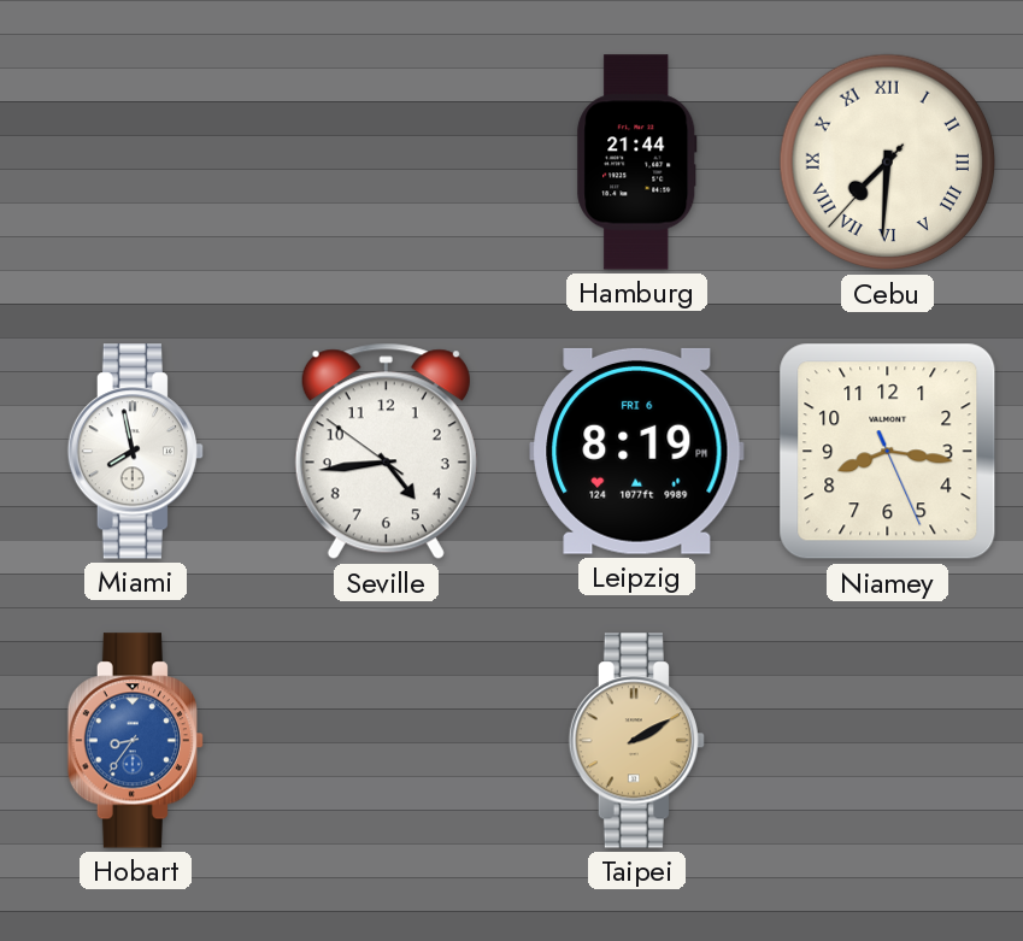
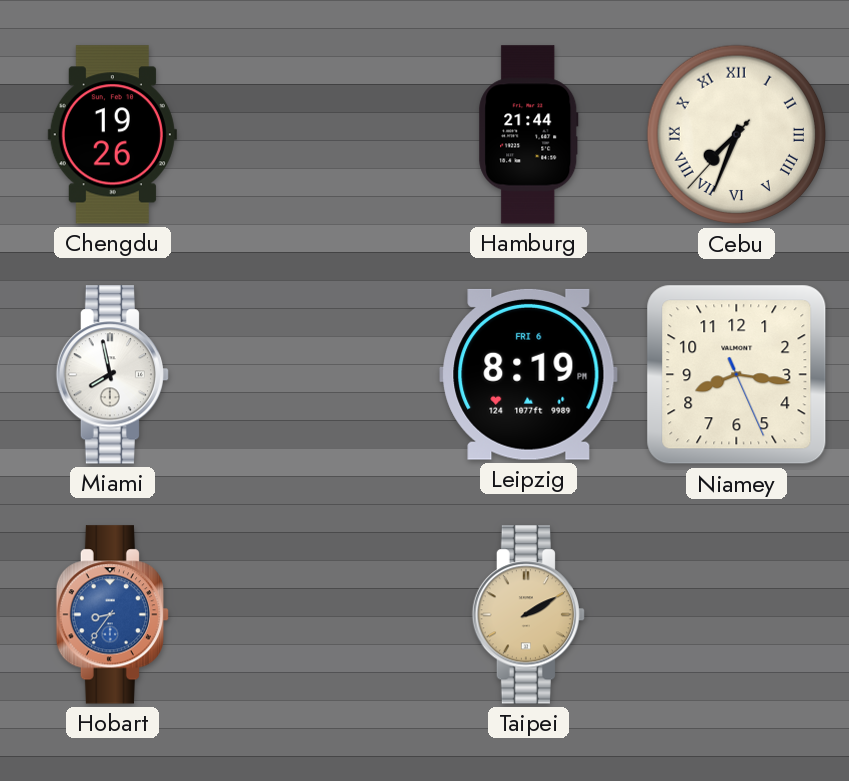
Chengdu: none -> 19:26 (112, 135)
Cebu: 7:30 -> 7:33 (737, 135)
Seville: 4:43 -> none (386, 452)
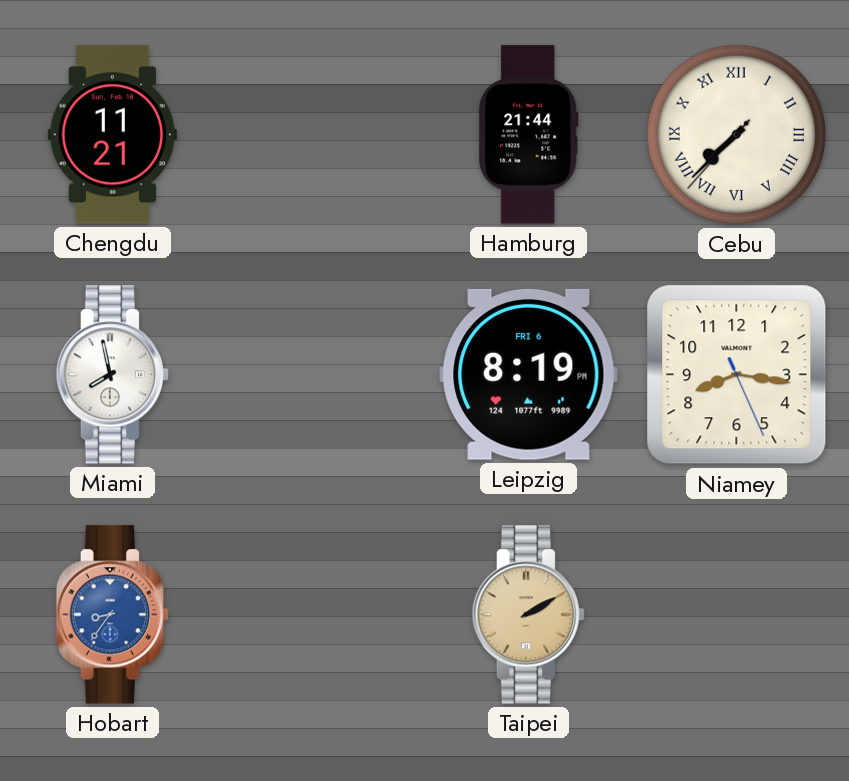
Chengdu: 19:26 -> 11:21 (112, 135)
Cebu: 7:33 -> 7:37 (737, 135)
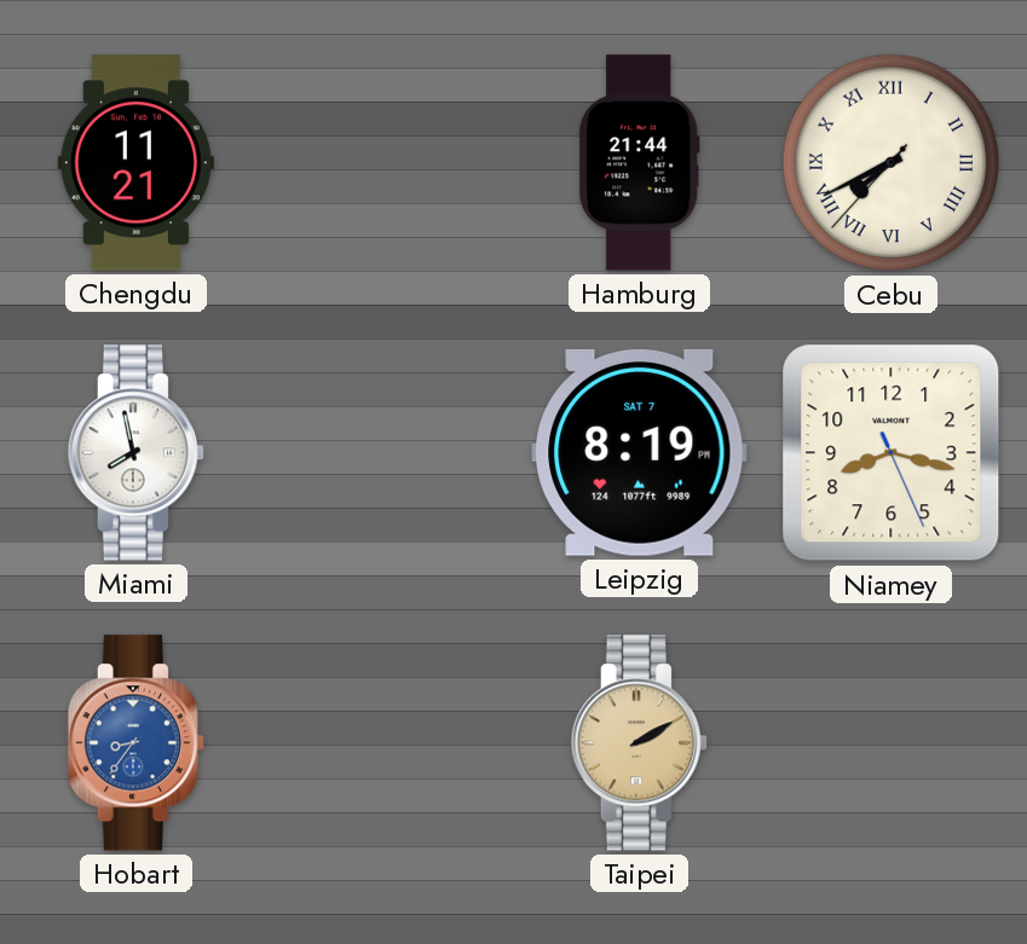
Cebu: 7:37 -> 7:40 (892, 163)
Leipzig date: FRI 6 -> SAT 7 (640, 452)
Niamey: 8:16 -> 8:17 (892, 453)
